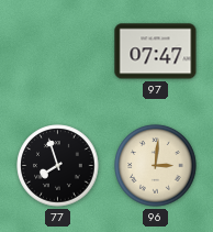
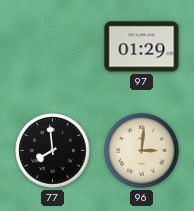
97: 07:47 -> 01:29 (142, 47)
77: 7:57 -> 7:59 (53, 151)
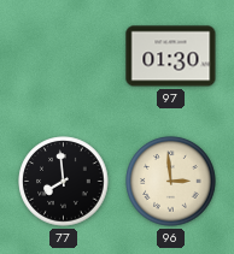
97: 01:29 -> 01:30 (171, 57)
96: 3:01 -> 2:59 (171, 182)
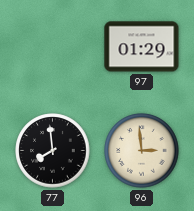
97: 01:30 -> 01:29 (142, 47)
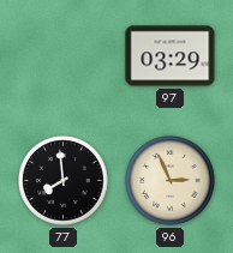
97: 01:29 -> 03:29 (171, 56)
96: 2:59 -> 2:56 (171, 181)
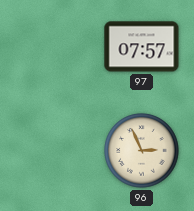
97: 03:29 -> 07:57 (142, 47)
77: 7:59 -> none (64, 181)
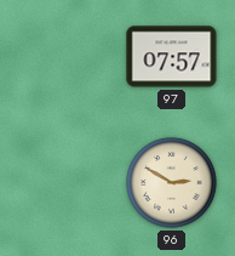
96: 2:56 -> 2:50 (172, 183)
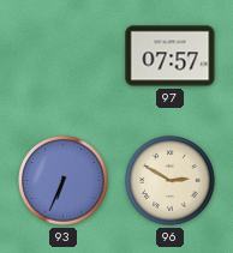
93: none -> 6:34 (64, 181)
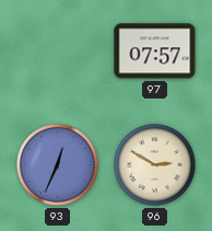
93: 6:34 -> 12:34 (58, 165)
